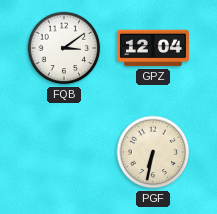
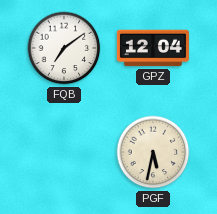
FQB: 3:09 -> 7:09 (64, 48)
PGF: 6:32 -> 5:32 (153, 152)
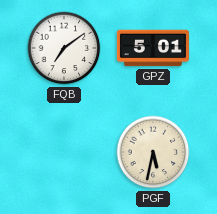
GPZ: 12:04 -> 5:01 (153, 48)
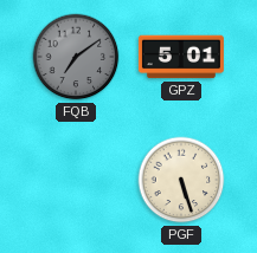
FQB dial: white -> grey (76, 57)
PGF: 5:32 -> 5:27 (181, 180)
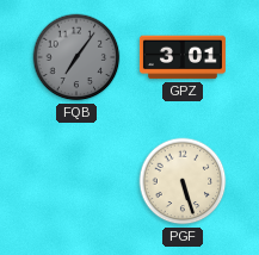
FQB: 7:09 -> 7:06 (76, 57)
GPZ: 5:01 -> 3:01 (183, 57)
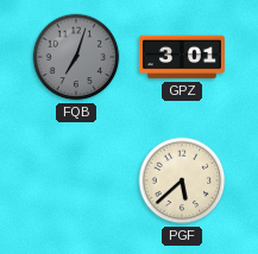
FQB: 7:06 -> 7:03 (76, 57)
PGF: 5:27 -> 5:38 (182, 180)
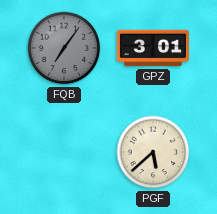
FQB: 7:03 -> 7:06 (64, 48)
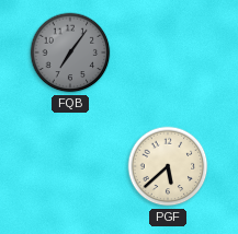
GPZ: 3:01 -> none (153, 48)
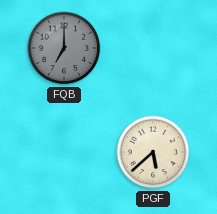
FQB: 7:06 -> 7:00 (64, 48)
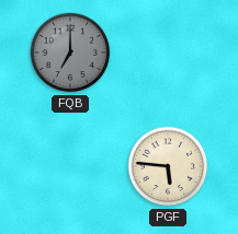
PGF: 5:38 -> 5:46 (168, 166)
